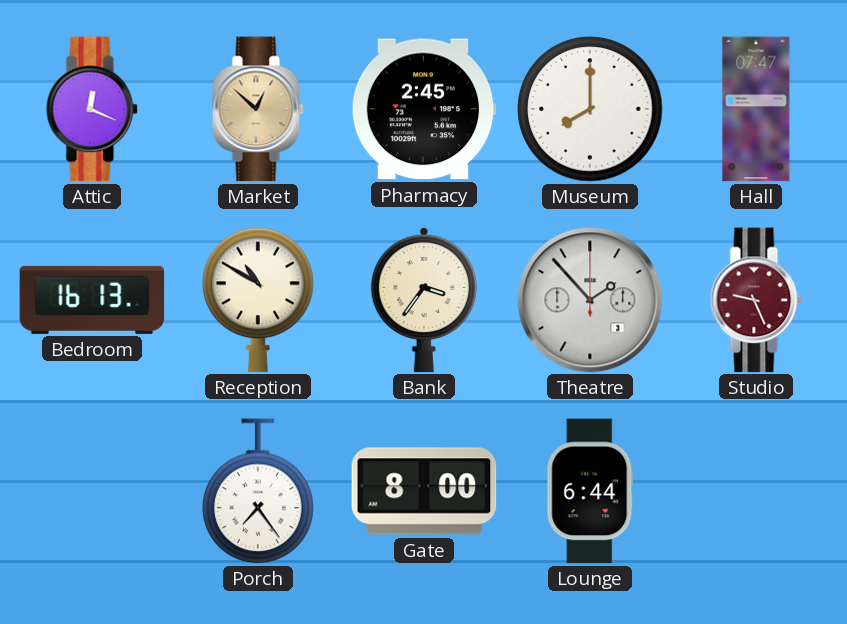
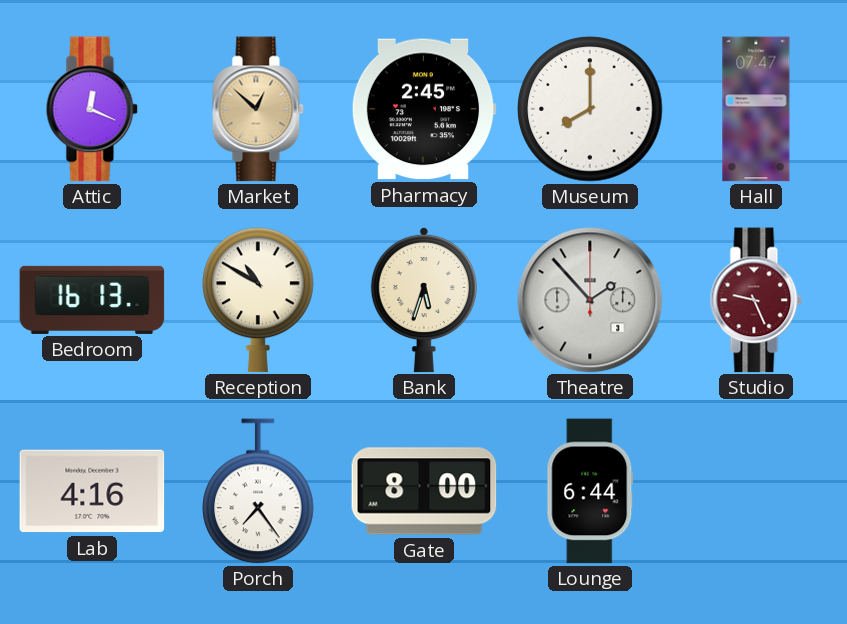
Bank: 3:36 -> 5:33 (424, 300)
Lab: none -> 4:16 (92, 491)
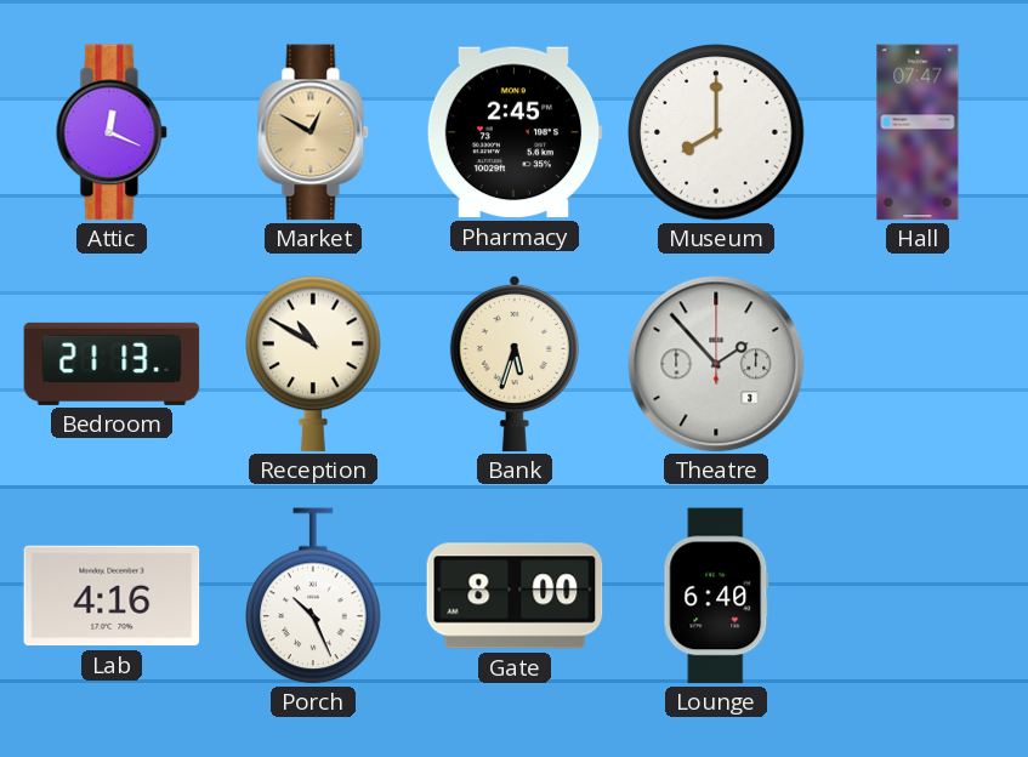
Market: 12:52 -> 12:50 (313, 132)
Bedroom: 16:13 -> 21:13 (112, 364)
Studio: 9:26 -> none (756, 300)
Porch: 7:24 -> 10:26 (313, 596)
Lounge: 6:44 -> 6:40 (716, 596)
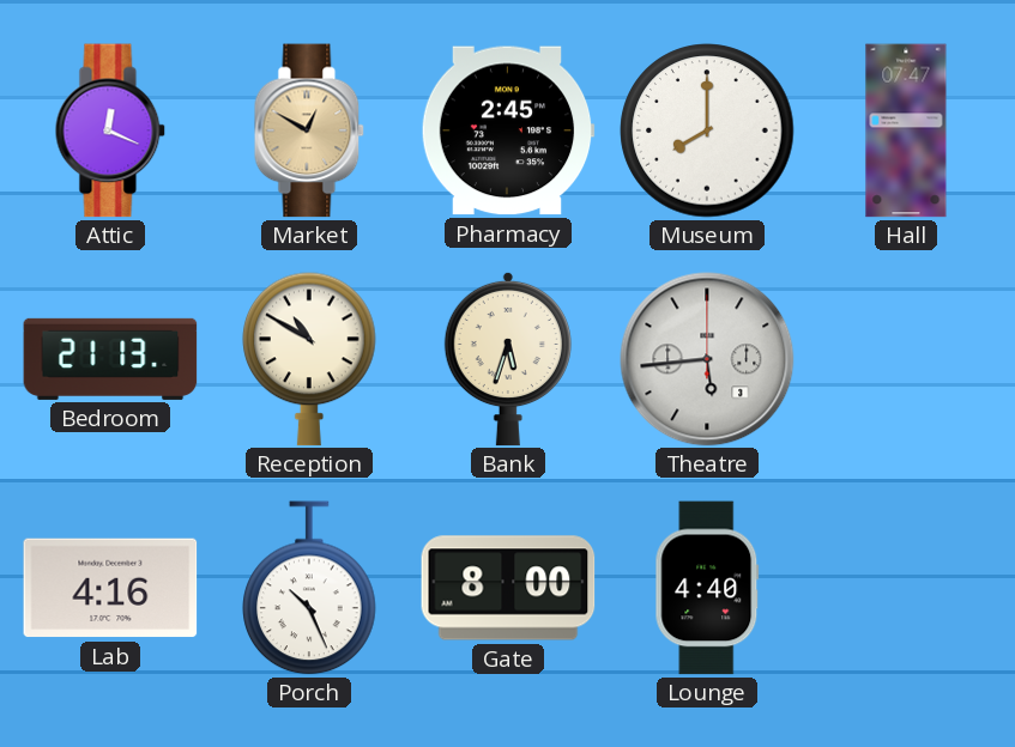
Theatre: 1:53 -> 5:44 (707, 359)
Lounge: 6:40 -> 4:40 (707, 588)
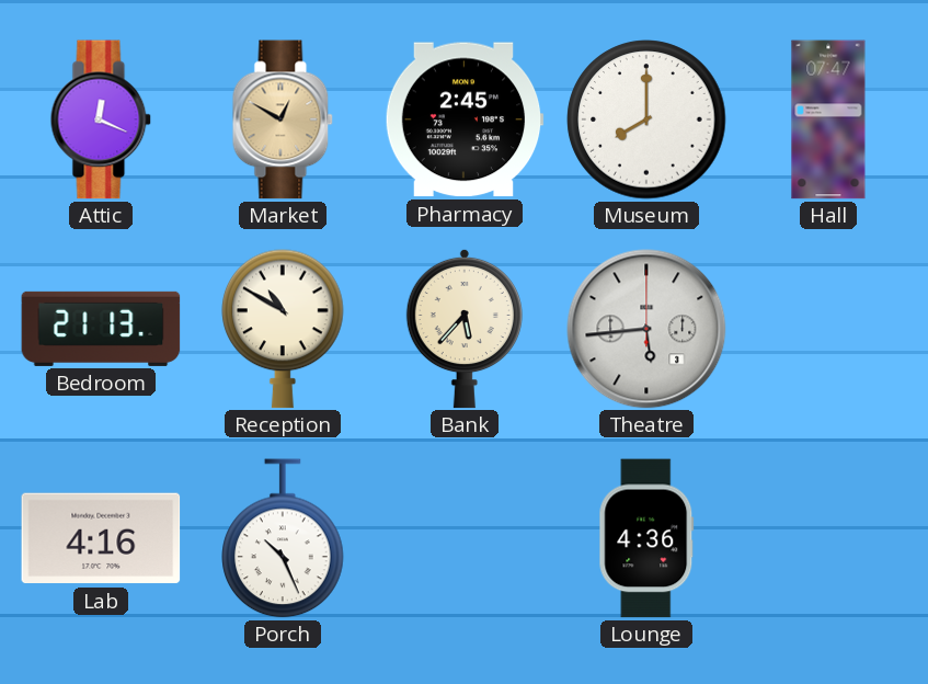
Bank: 5:33 -> 5:37 (465, 329)
Gate: 8:00 -> none (508, 588)
Lounge: 4:40 -> 4:36 (646, 538)
